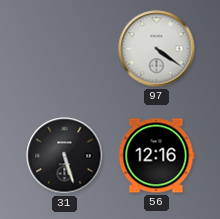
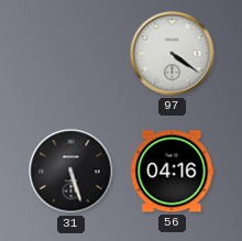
56: 12:16 -> 04:16 (172, 172)
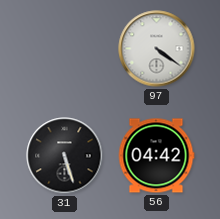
56: 04:16 -> 04:42 (156, 156)
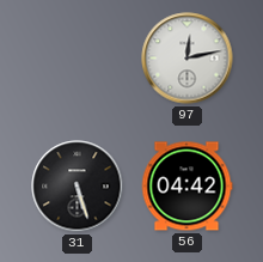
97: 4:21 -> 12:13 (188, 59)
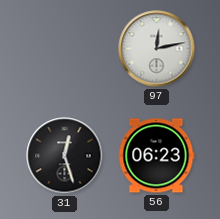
31: 5:27 -> 12:27 (65, 156)
56: 04:42 -> 06:23 (156, 156)
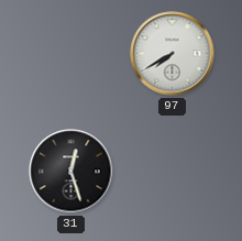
97: 12:13 -> 7:40 (173, 54)
56: 06:23 -> none (156, 156)
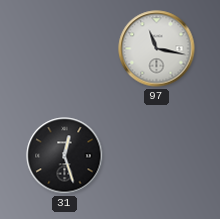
97: 7:40 -> 11:17 (157, 49)
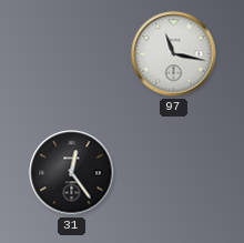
31: 12:27 -> 12:24 (72, 173)
